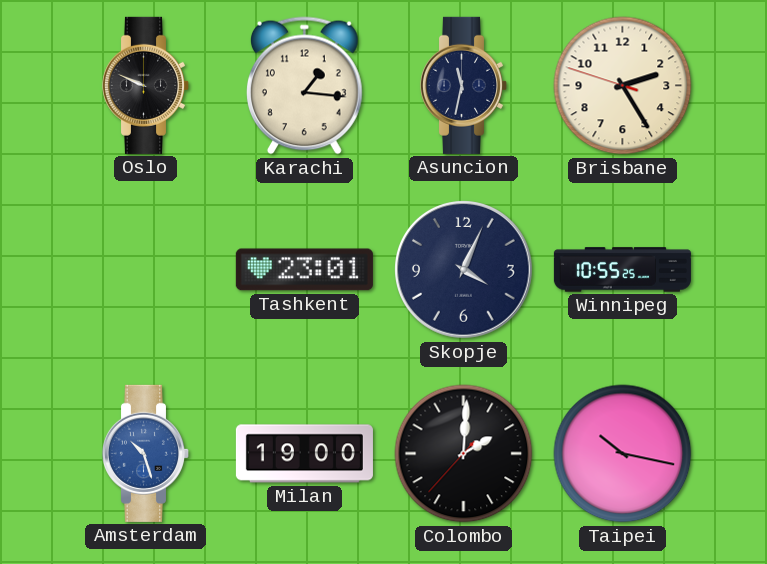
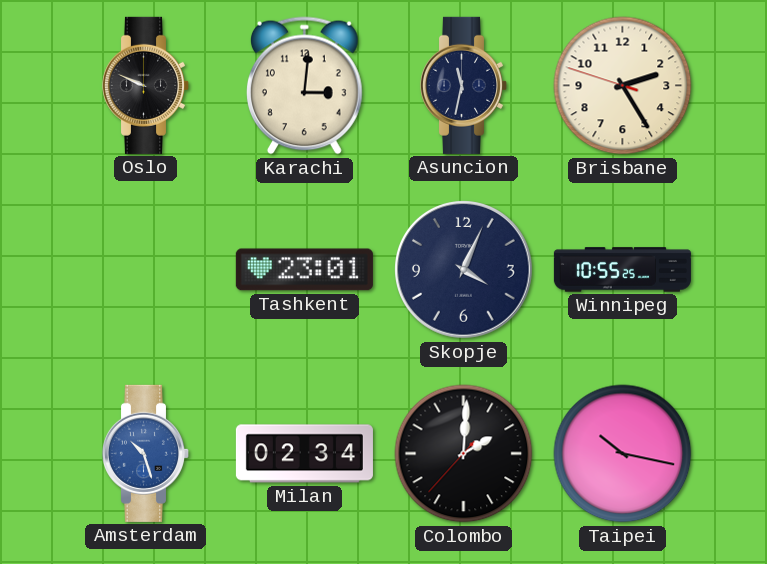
Karachi: 1:16 -> 3:01 (304, 86)
Milan: 19:00 -> 02:34 (304, 454)
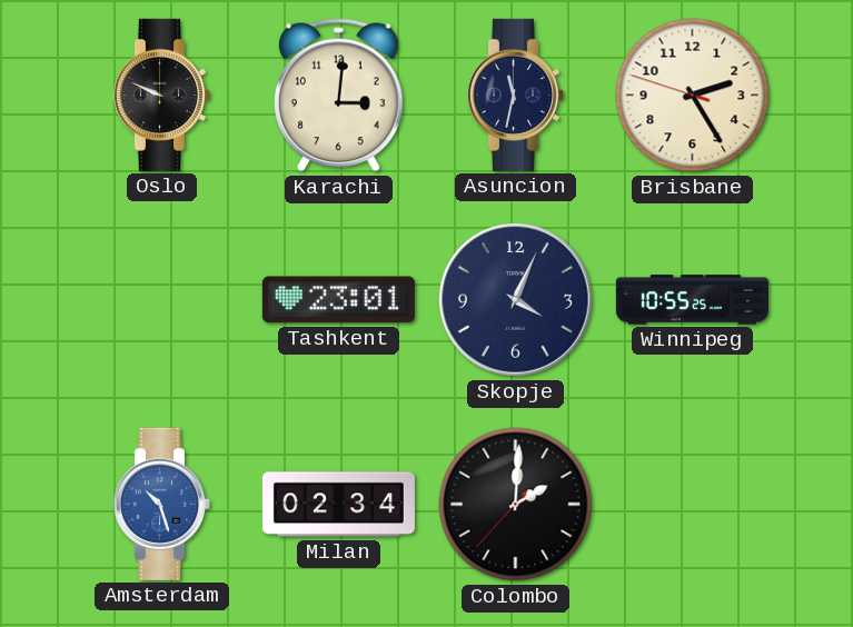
Taipei: 10:17 -> none (623, 454)
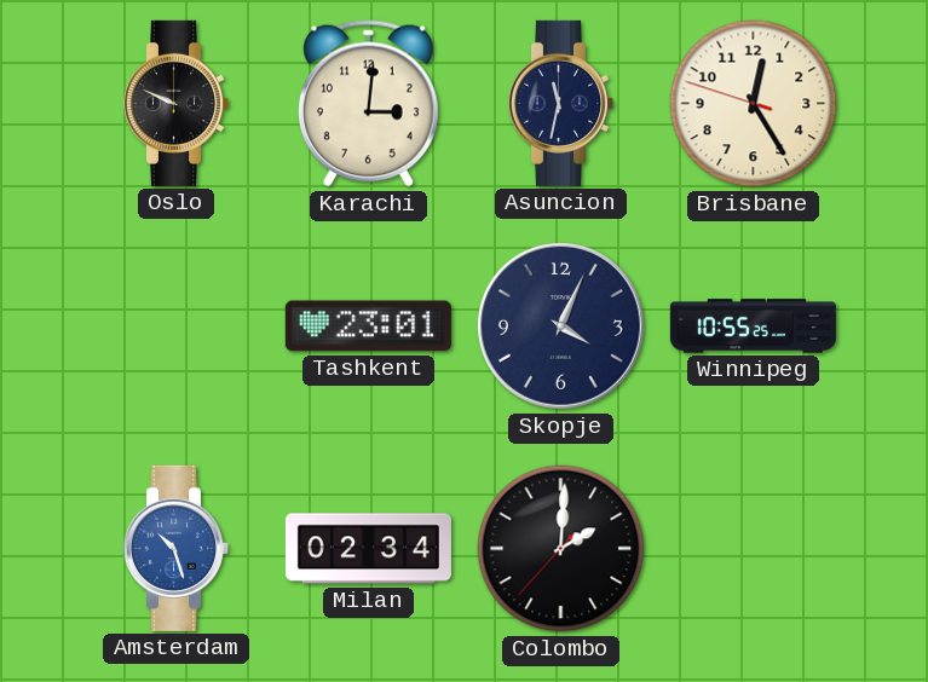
Brisbane: 2:24 -> 12:24 (754, 104)
